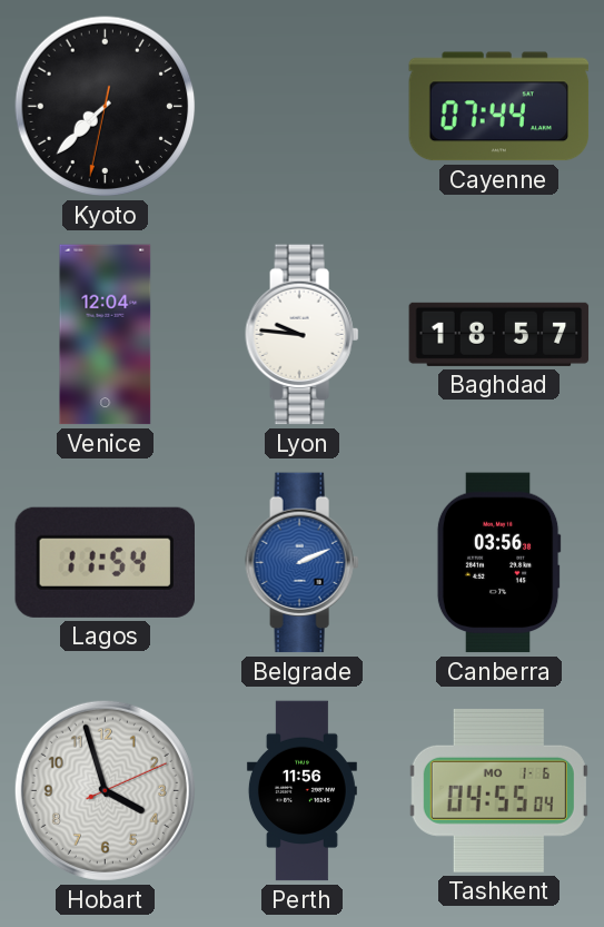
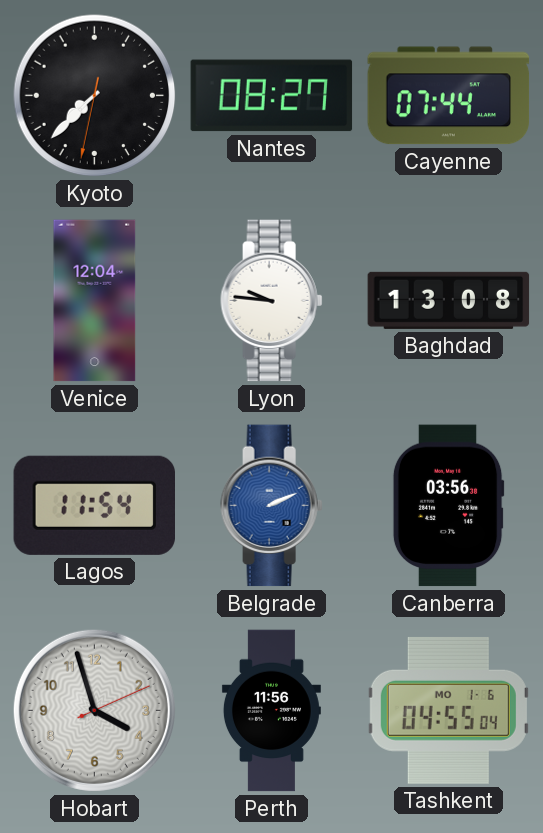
Nantes: none -> 08:27 (272, 96)
Baghdad: 18:57 -> 13:08 (449, 300)
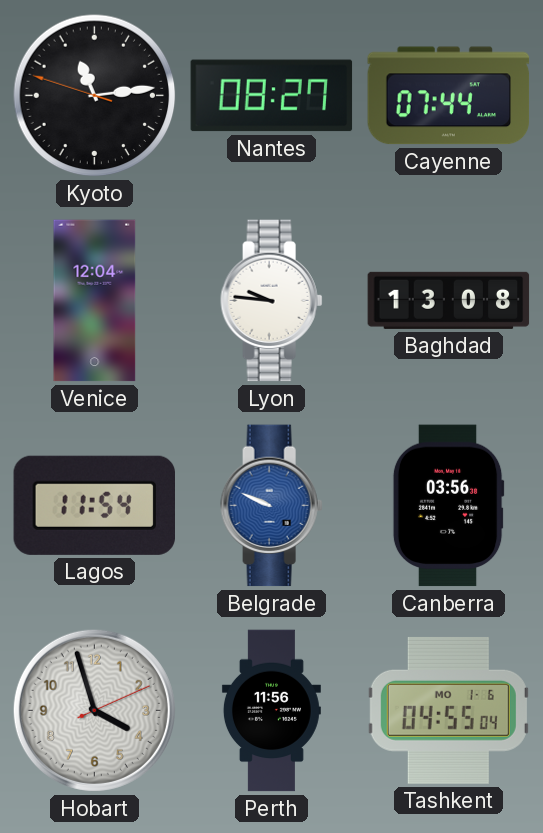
Kyoto: 7:37 -> 11:13 (95, 96)
Belgrade: 2:11 -> 9:49 (272, 506)
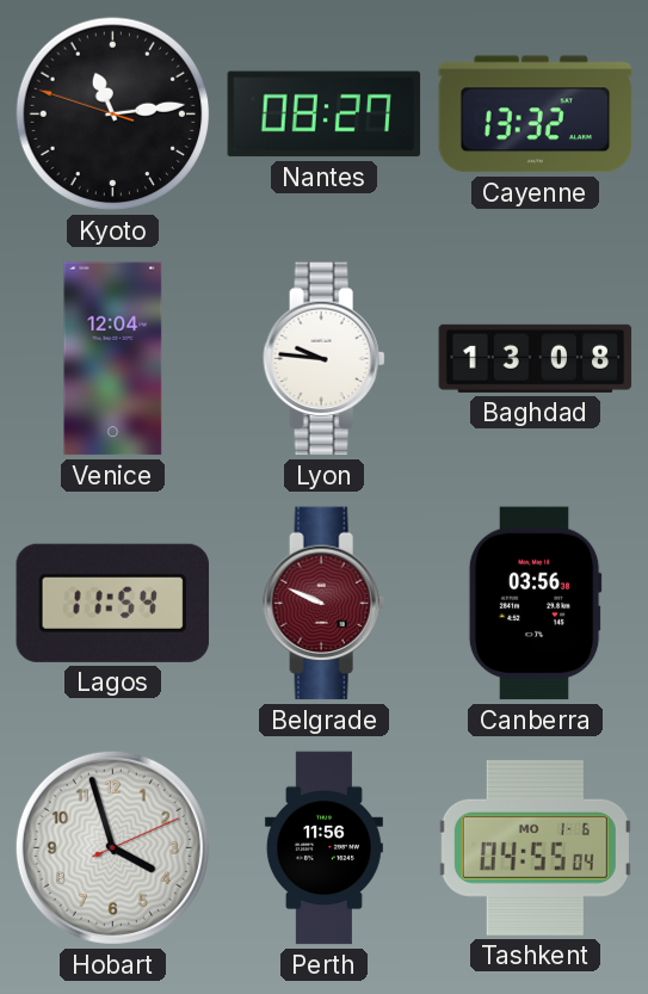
Cayenne: 07:44 -> 13:32 (536, 115)
Belgrade dial: blue -> burgundy (325, 604)
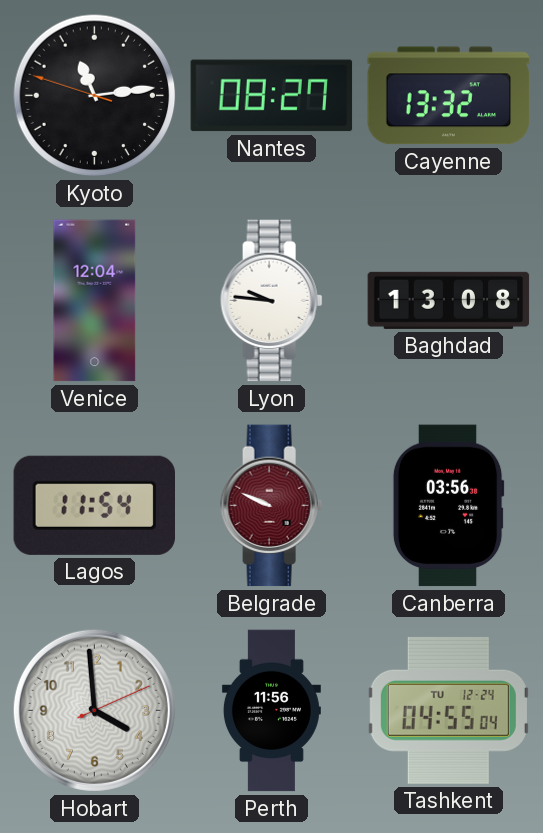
Hobart: 3:57 -> 3:59 (94, 710)
Tashkent date: MO 1-6 -> TU 12-24 (448, 710)
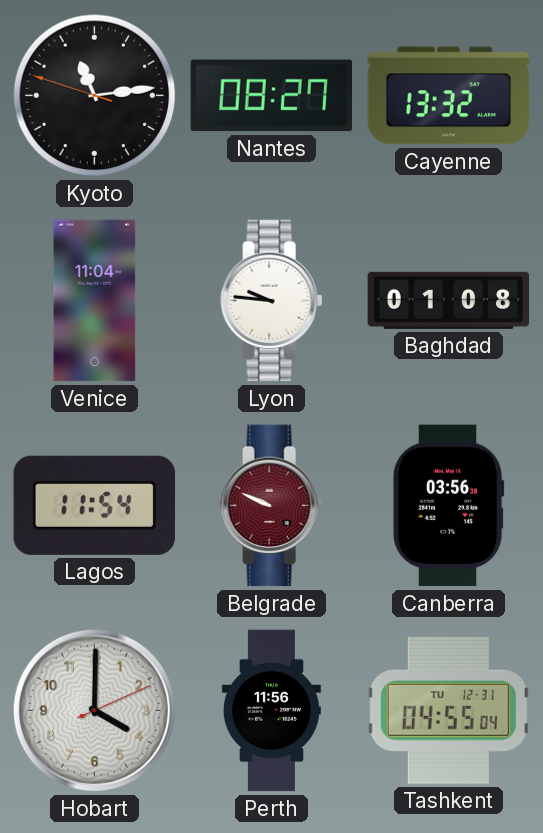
Venice: 12:04 -> 11:04 (95, 301)
Baghdad: 13:08 -> 01:08 (449, 300)
Hobart: 3:59 -> 4:00 (94, 710)
Tashkent date: TU 12-24 -> TU 12-31 (448, 710)
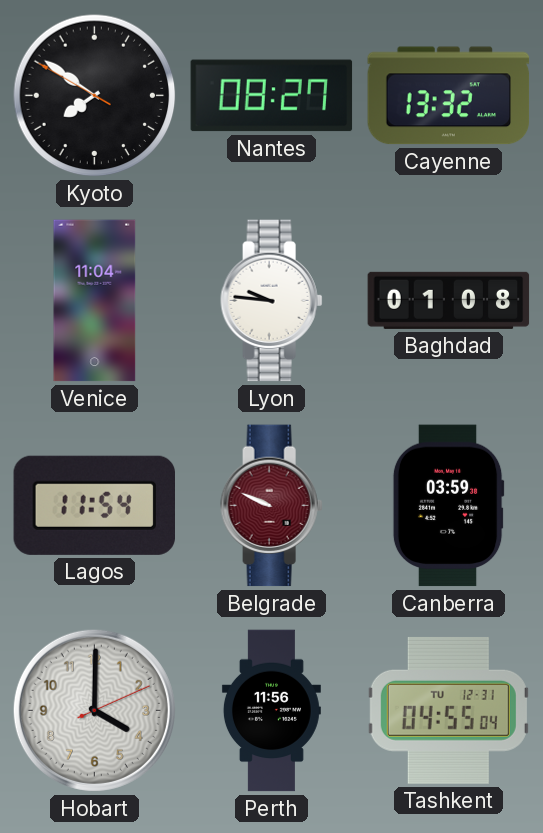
Kyoto: 11:13 -> 7:50 (95, 96)
Canberra: 03:56 -> 03:59 (448, 506)
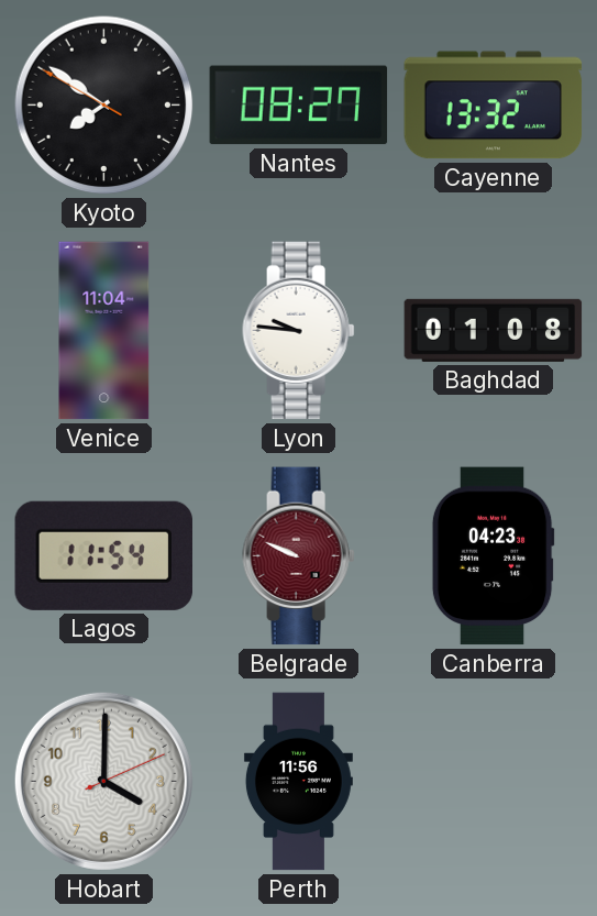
Canberra: 03:59 -> 04:23 (493, 556)
Tashkent: 04:55 -> none (448, 710)
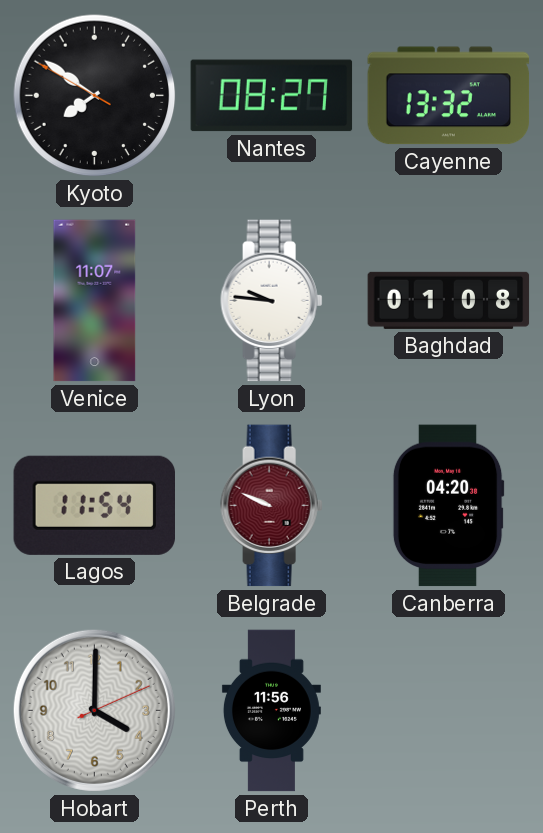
Venice: 11:04 -> 11:07 (95, 301)
Canberra: 04:23 -> 04:20 (448, 506)
